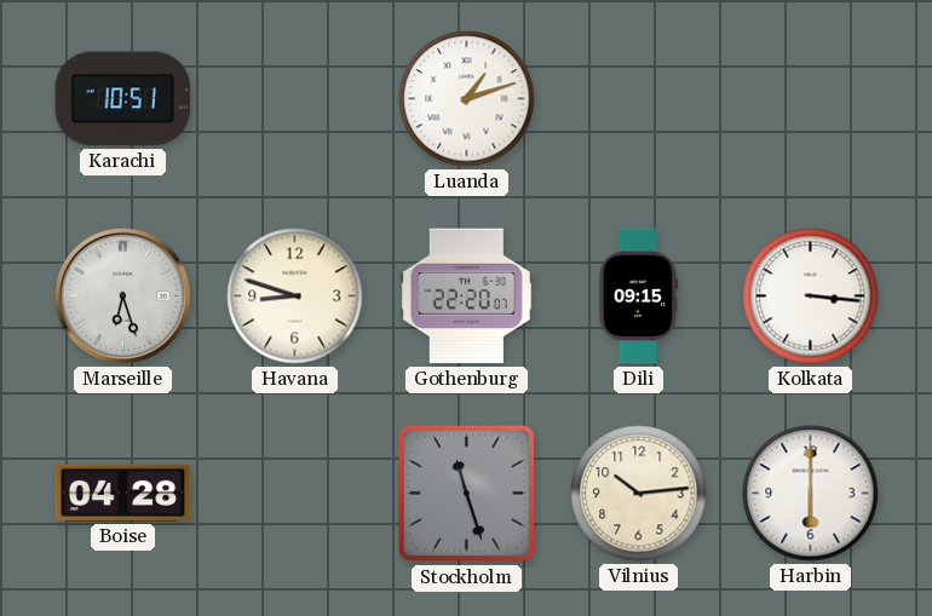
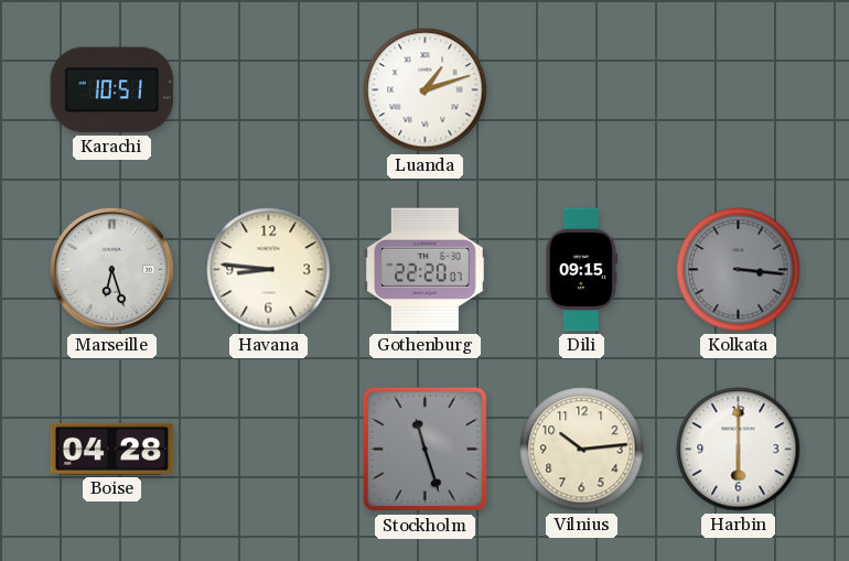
Havana: 8:48 -> 8:46 (269, 270)
Kolkata dial: white -> grey (739, 270)
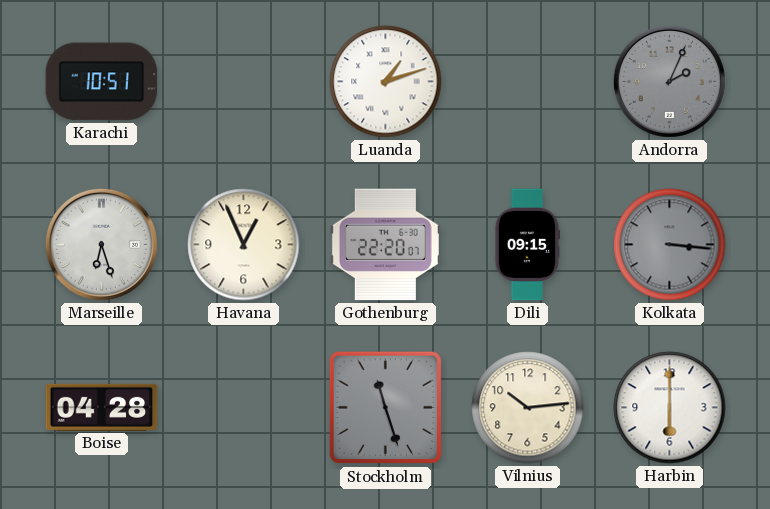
Andorra: none -> 2:04 (669, 81)
Havana: 8:46 -> 12:56 (244, 245)
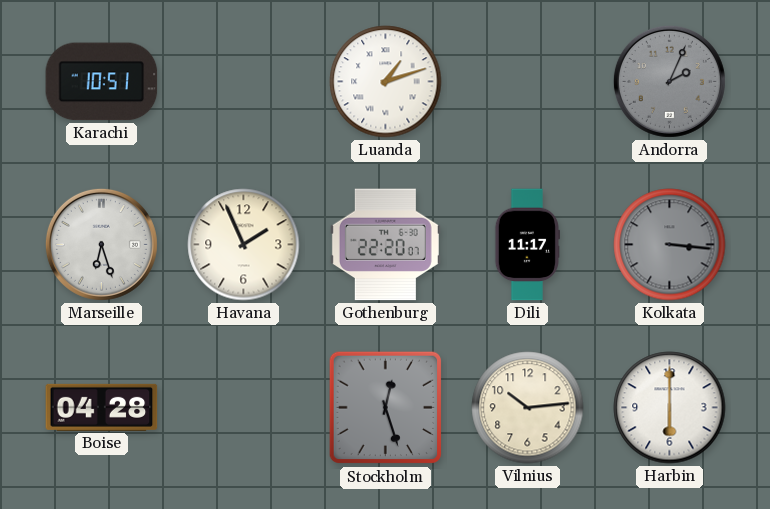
Havana: 12:56 -> 1:56 (244, 245)
Dili: 09:15 -> 11:17 (527, 245)
Stockholm: 11:27 -> 12:27 (386, 408)
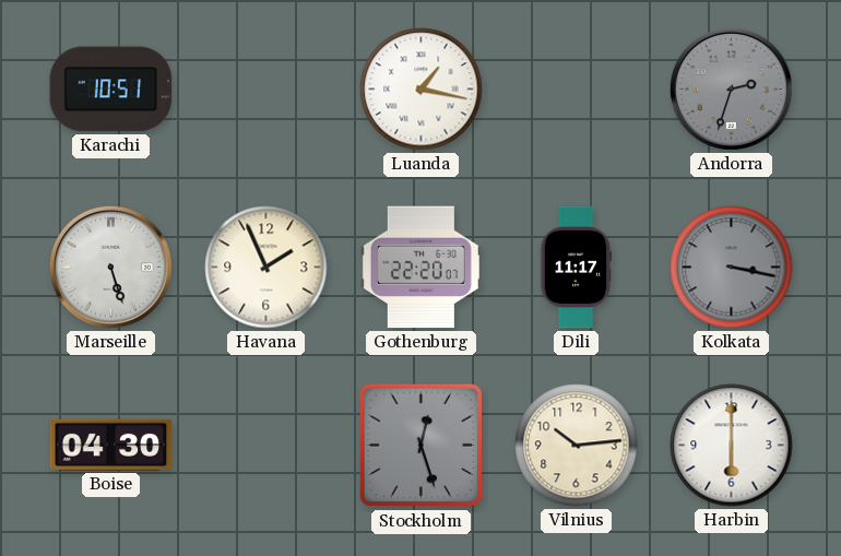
Luanda: 1:12 -> 1:17 (422, 90)
Andorra: 2:04 -> 2:33 (731, 88)
Marseille: 6:27 -> 5:27 (110, 267)
Kolkata: 3:16 -> 3:17 (732, 268)
Boise: 04:28 -> 04:30 (111, 445)
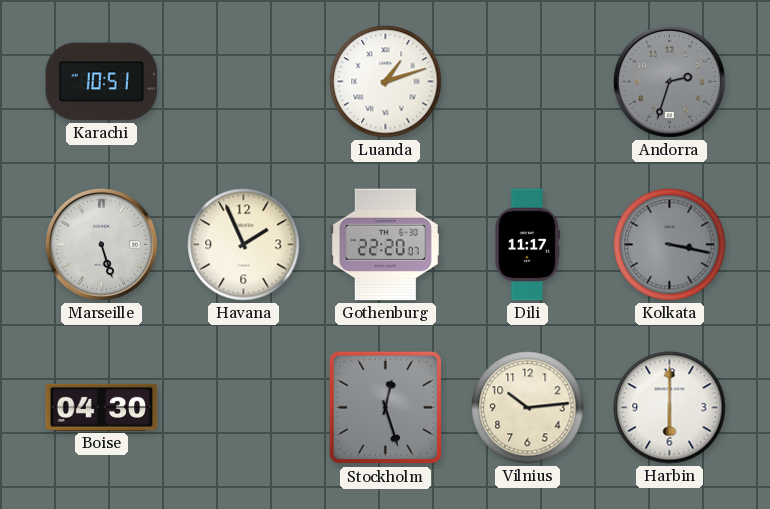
Luanda: 1:17 -> 1:12 (386, 82)
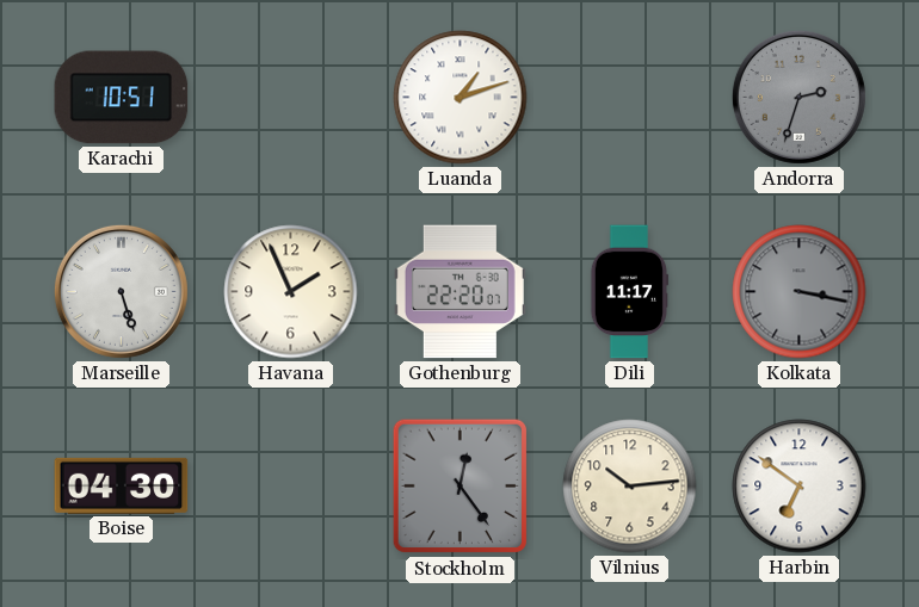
Stockholm: 12:27 -> 12:24 (461, 487)
Harbin: 6:00 -> 6:51 (800, 487)
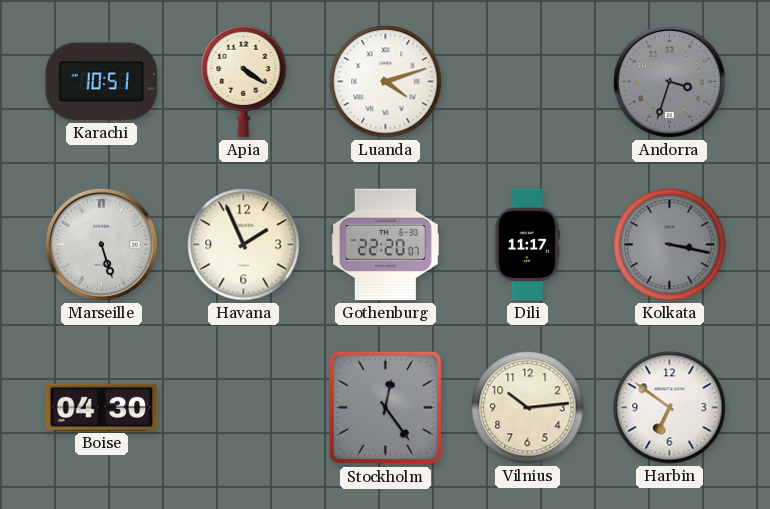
Apia: none -> 4:21 (244, 81)
Luanda: 1:12 -> 4:12 (386, 82)
Andorra: 2:33 -> 3:33 (669, 81)
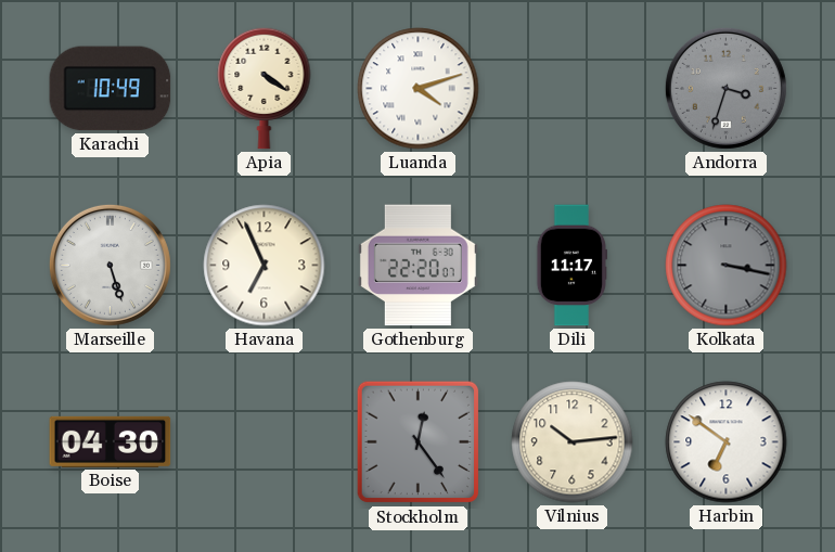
Karachi: 10:51 -> 10:49 (111, 89)
Havana: 1:56 -> 6:56 (265, 266)
